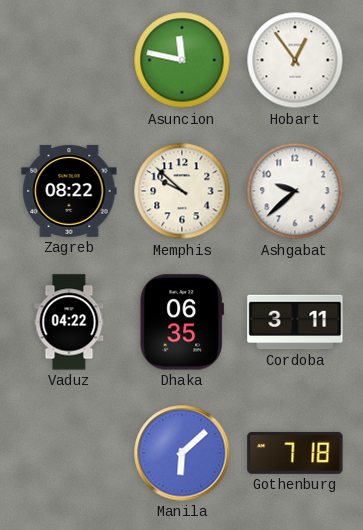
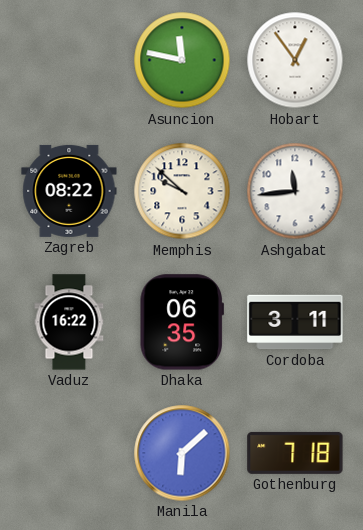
Ashgabat: 9:38 -> 11:44 (295, 191)
Vaduz: 04:22 -> 16:22 (69, 322)
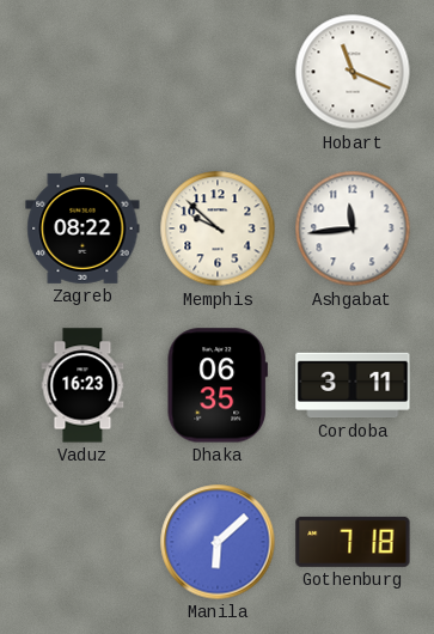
Asuncion: 11:47 -> none (182, 60)
Hobart: 12:54 -> 11:19 (353, 72)
Vaduz: 16:22 -> 16:23 (82, 385)
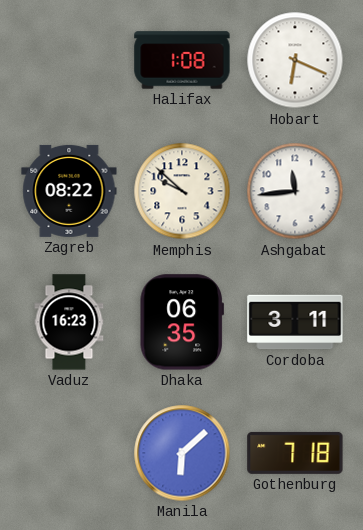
Halifax: none -> 1:08 (182, 60)
Hobart: 11:19 -> 6:19 (295, 60)
